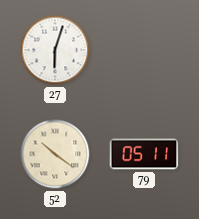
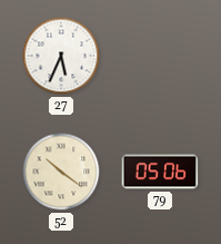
27: 6:03 -> 5:34 (61, 56)
79: 05:11 -> 05:06 (160, 172)
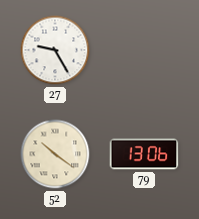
27: 5:34 -> 9:25 (55, 50)
79: 05:06 -> 13:06 (144, 154)
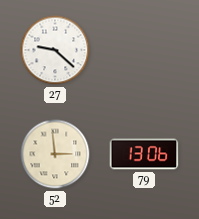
27: 9:25 -> 9:22 (55, 50)
52: 10:21 -> 2:59 (55, 154)
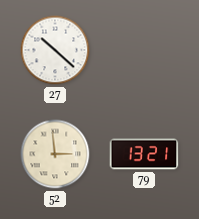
27: 9:22 -> 10:22 (55, 50)
79: 13:06 -> 13:21 (144, 154)
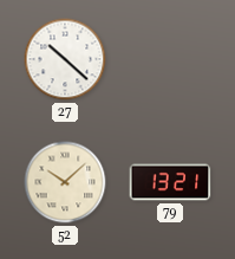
52: 2:59 -> 10:08 (65, 182)
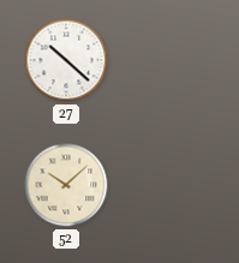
79: 13:21 -> none (170, 182)
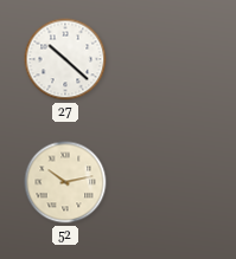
52: 10:08 -> 10:13 (65, 182)
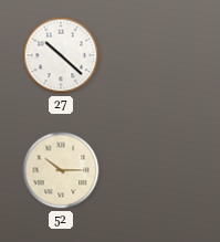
52: 10:13 -> 10:15 (61, 170)
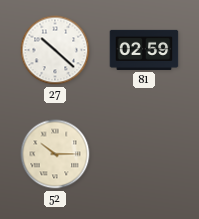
81: none -> 02:59 (144, 50)
